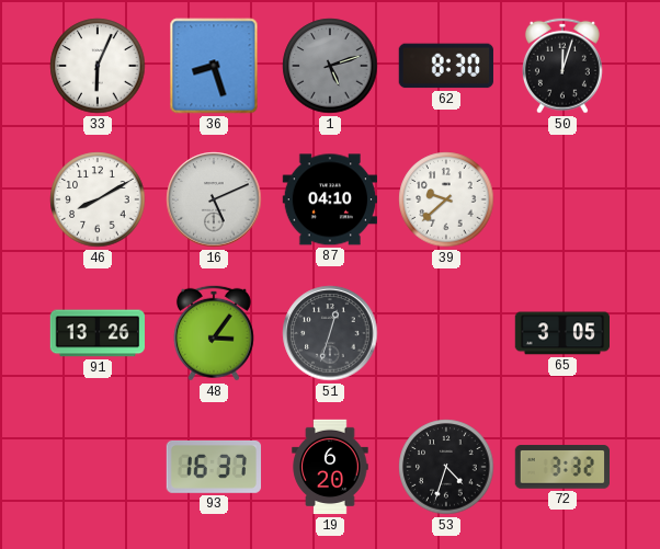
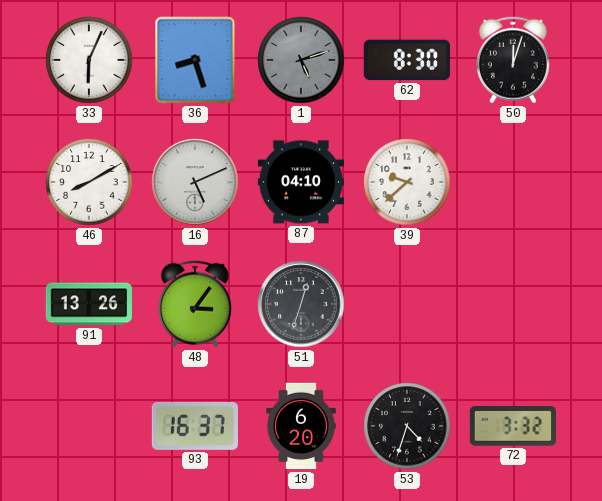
65: 3:05 -> none (562, 333)
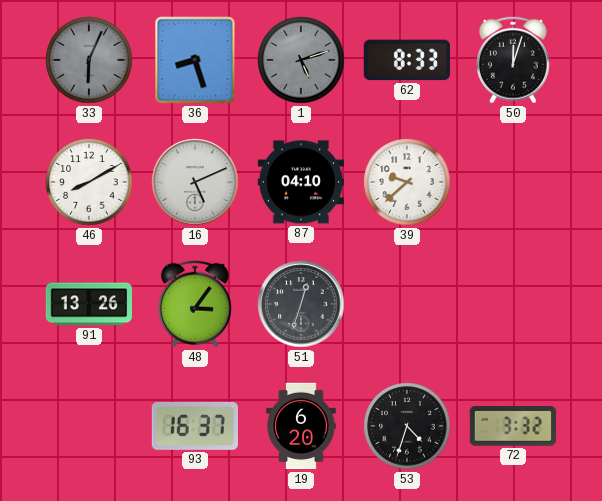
33 dial: white -> grey (89, 60)
62: 8:30 -> 8:33 (407, 60)
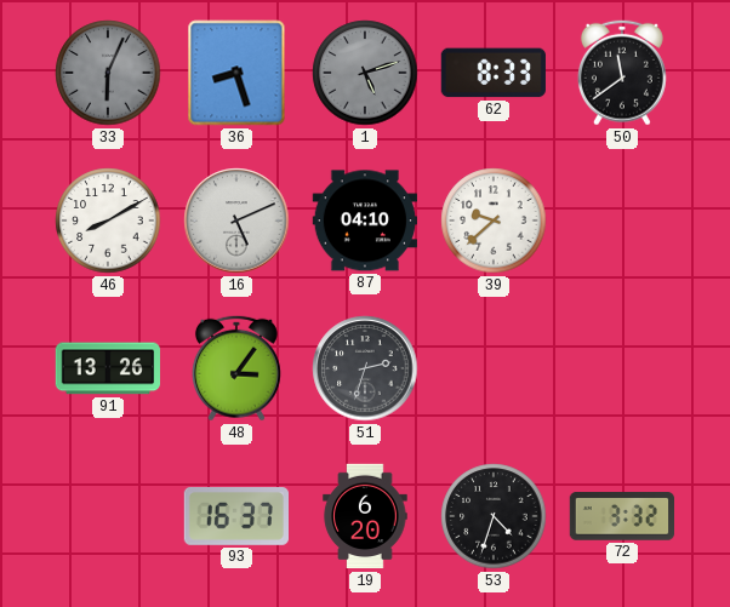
50: 12:03 -> 11:39 (622, 73)
51: 12:33 -> 2:33 (365, 368)
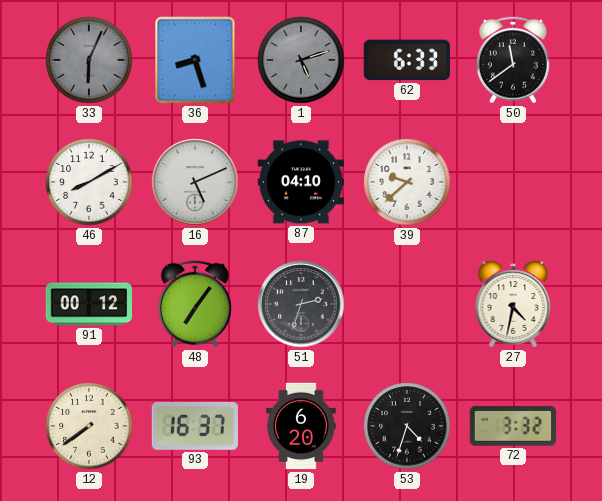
62: 8:33 -> 6:33 (407, 60)
91: 13:26 -> 00:12 (88, 304)
48: 3:06 -> 7:06 (195, 304)
27: none -> 4:32 (513, 305)
12: none -> 7:39 (89, 426)
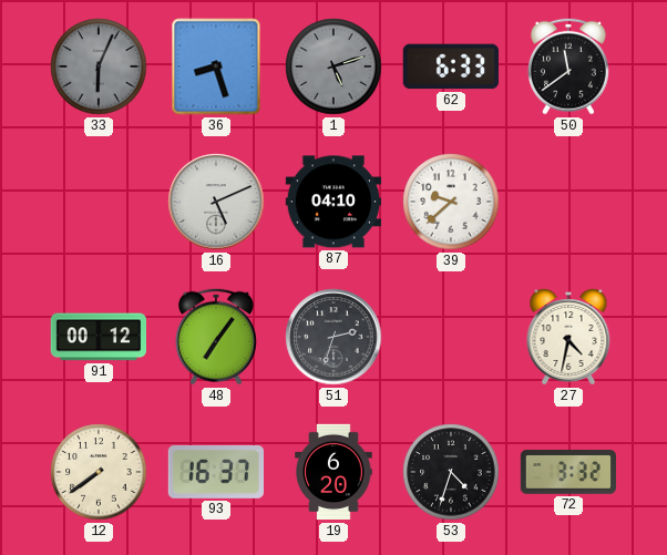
46: 8:10 -> none (89, 182)
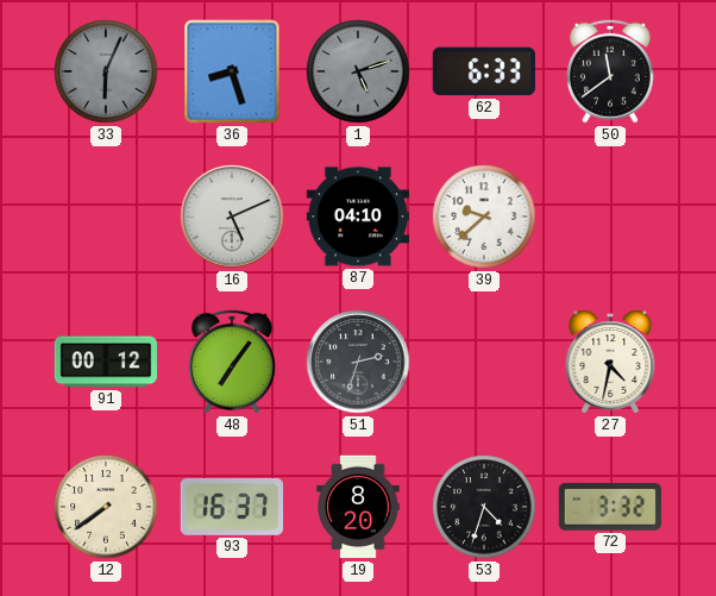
19: 6:20 -> 8:20 (358, 507)
